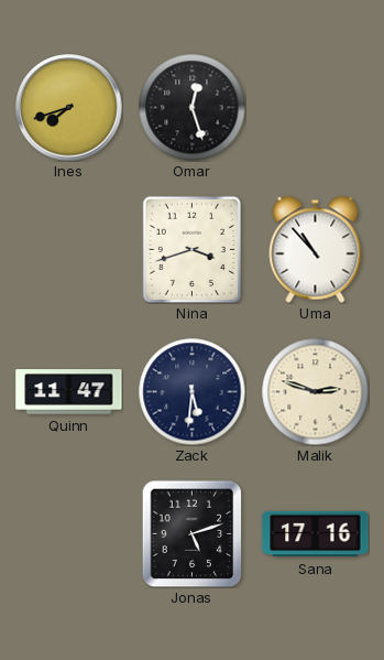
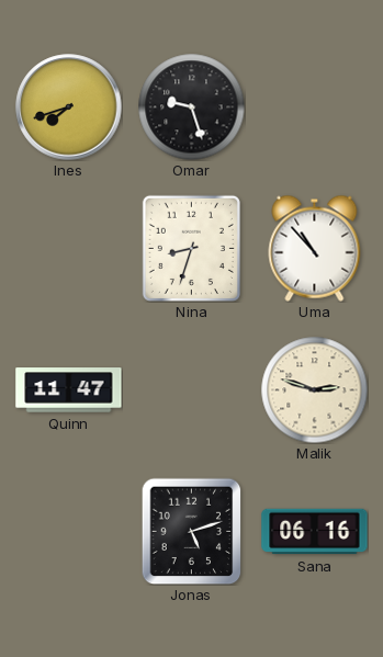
Omar: 12:27 -> 9:27 (191, 106)
Nina: 3:42 -> 8:33 (191, 248)
Zack: 5:31 -> none (191, 391)
Sana: 17:16 -> 06:16 (315, 532)
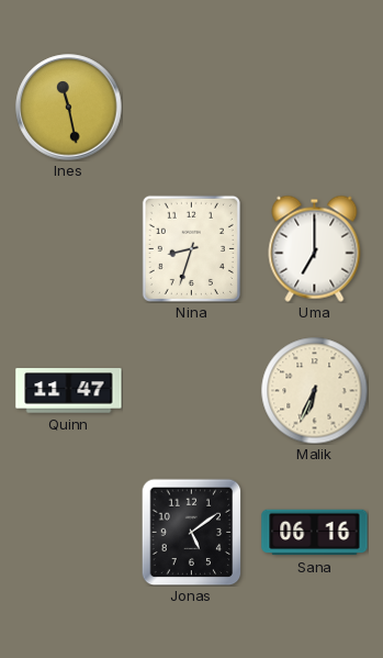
Ines: 7:42 -> 11:28 (69, 108)
Omar: 9:27 -> none (191, 106)
Uma: 10:53 -> 7:00 (315, 248)
Malik: 2:48 -> 6:34 (314, 390)
Jonas: 5:12 -> 5:09 (192, 532)
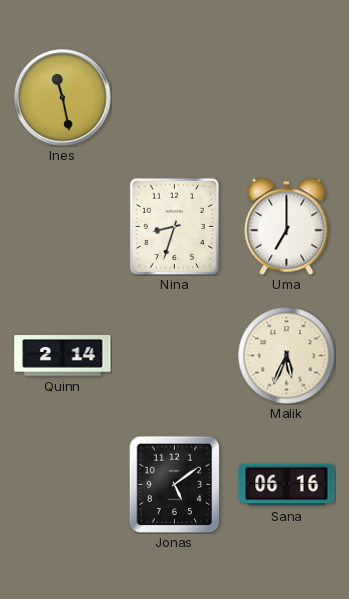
Quinn: 11:47 -> 2:14 (63, 356)
Malik: 6:34 -> 5:34 (286, 355)
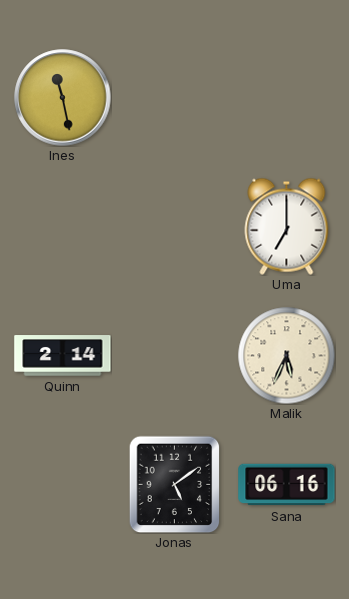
Nina: 8:33 -> none (174, 226)
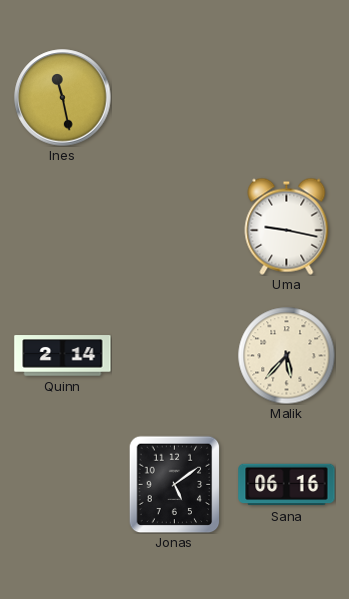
Uma: 7:00 -> 9:17 (287, 226)
Malik: 5:34 -> 5:37 (286, 355)
